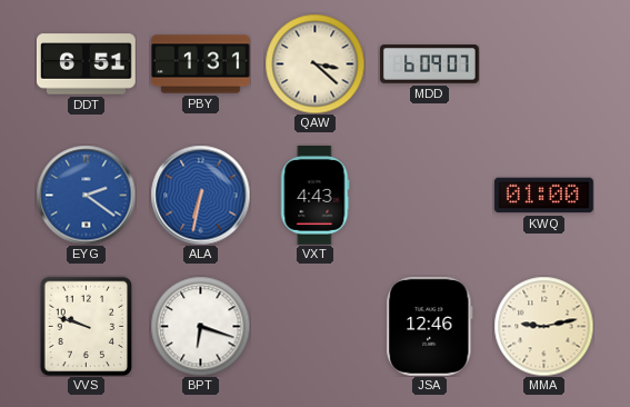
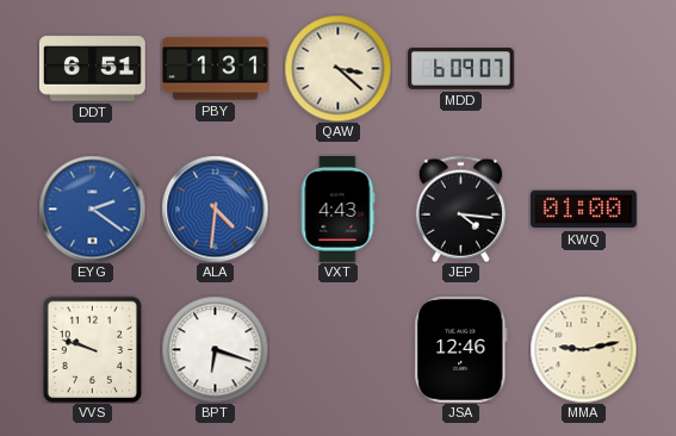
ALA: 6:32 -> 4:31 (215, 208)
JEP: none -> 4:16 (460, 208)
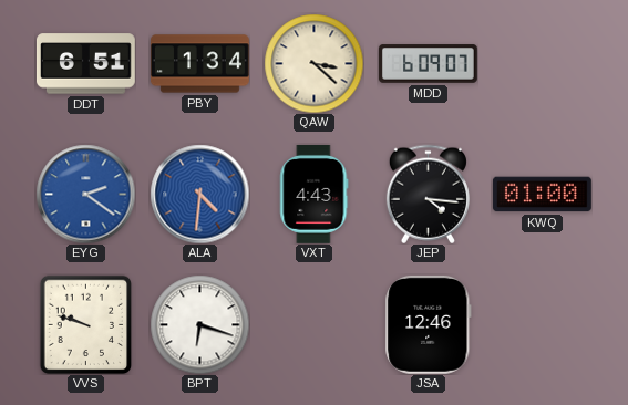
PBY: 1:31 -> 1:34 (200, 64)
MMA: 9:13 -> none (583, 349)
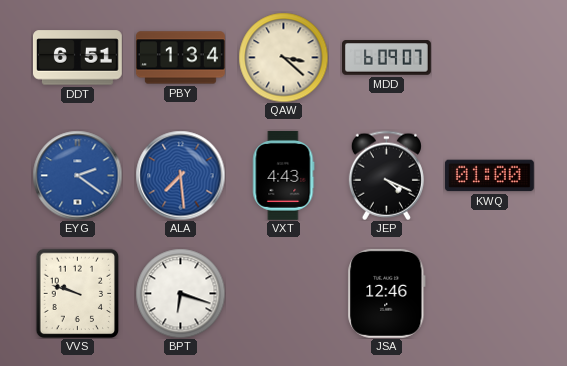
ALA: 4:31 -> 7:29 (180, 175)
JEP: 4:16 -> 4:19 (386, 175)
